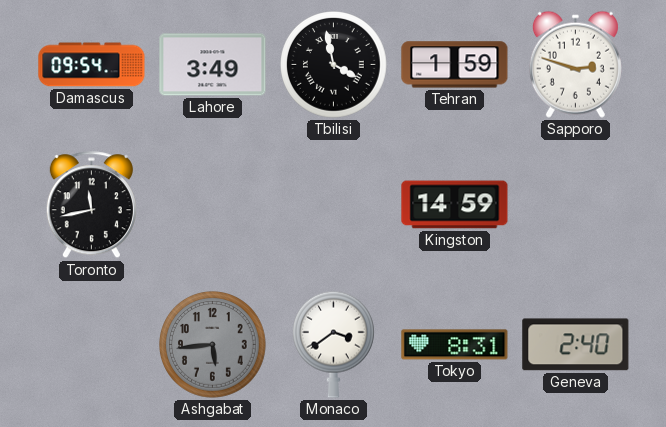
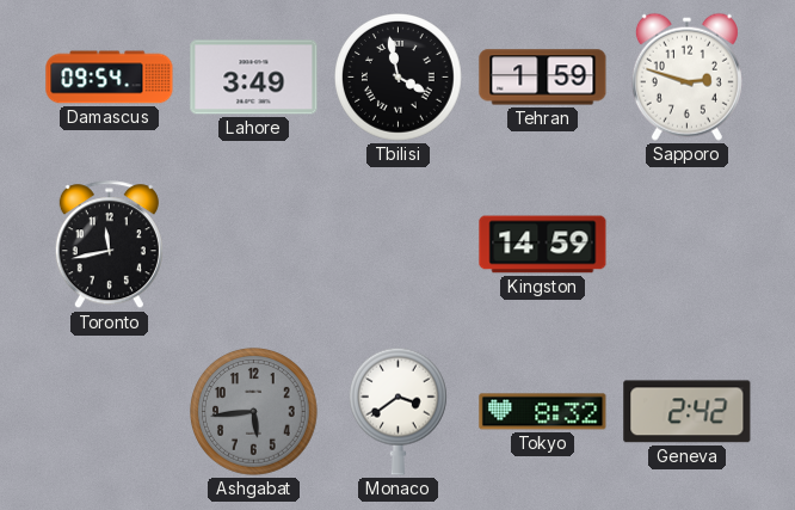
Tokyo: 8:31 -> 8:32 (543, 412)
Geneva: 2:40 -> 2:42 (688, 412)
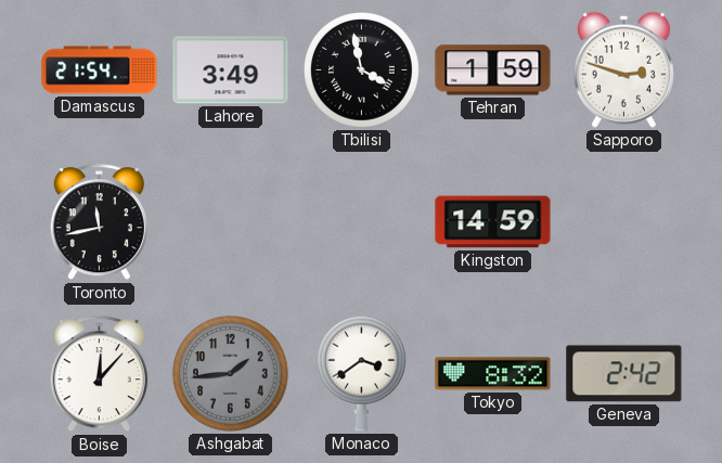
Damascus: 09:54 -> 21:54 (100, 70)
Boise: none -> 12:07 (99, 374)
Ashgabat: 5:44 -> 1:44 (231, 374)
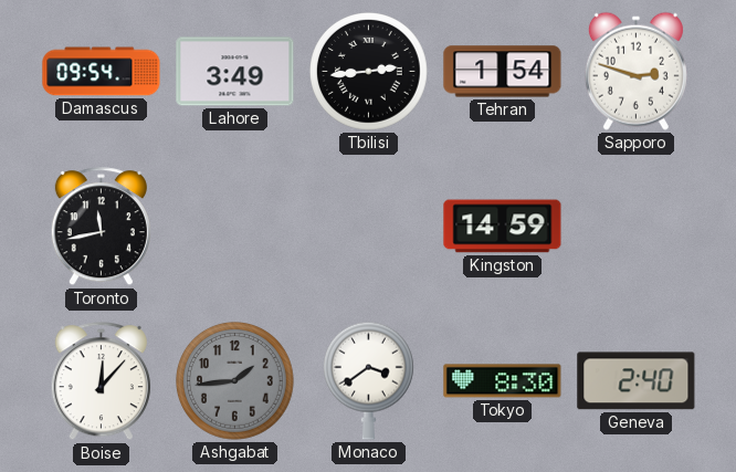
Damascus: 21:54 -> 09:54 (102, 72)
Tbilisi: 3:58 -> 2:44 (369, 72)
Tehran: 1:59 -> 1:54 (503, 72)
Tokyo: 8:32 -> 8:30 (503, 381)
Geneva: 2:42 -> 2:40 (637, 381)
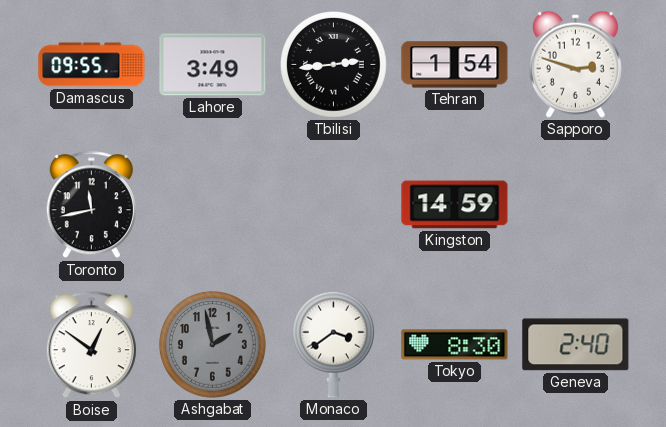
Damascus: 09:54 -> 09:55 (92, 65)
Boise: 12:07 -> 12:51 (91, 345)
Ashgabat: 1:44 -> 1:58 (213, 345)
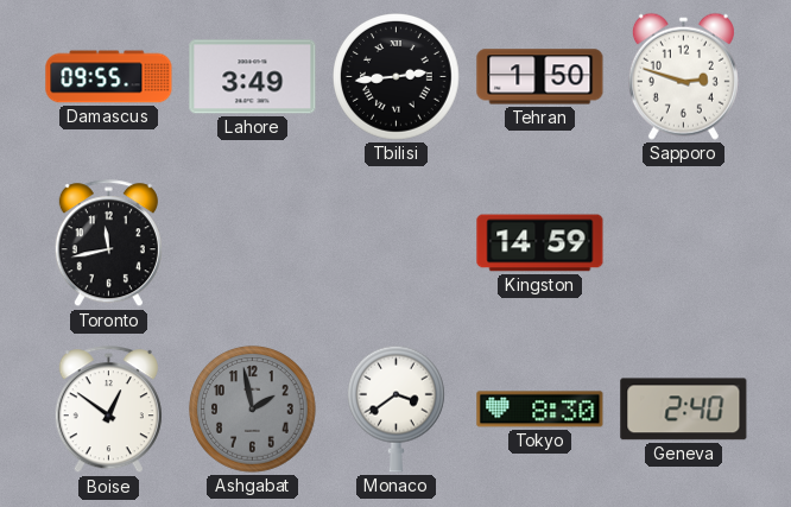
Tehran: 1:54 -> 1:50 (540, 77)
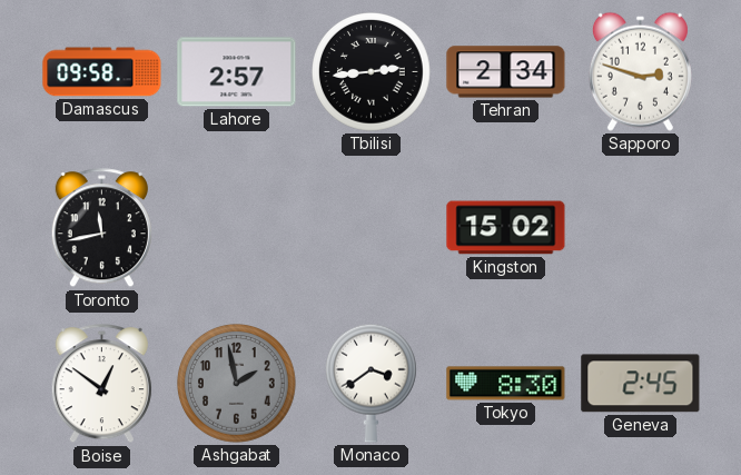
Damascus: 09:55 -> 09:58 (102, 72)
Lahore: 3:49 -> 2:57 (237, 72)
Tehran: 1:50 -> 2:34 (506, 72)
Kingston: 14:59 -> 15:02 (506, 228)
Geneva: 2:40 -> 2:45 (641, 384)
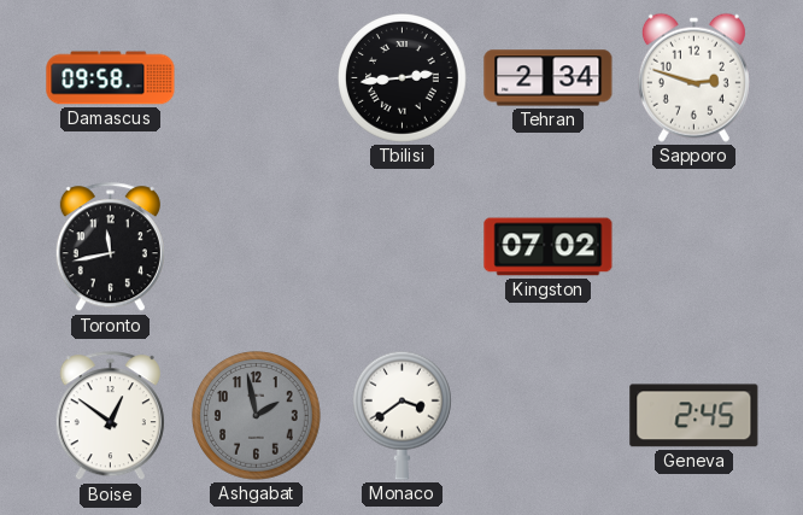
Lahore: 2:57 -> none (237, 72)
Kingston: 15:02 -> 07:02 (549, 247)
Tokyo: 8:30 -> none (506, 384)
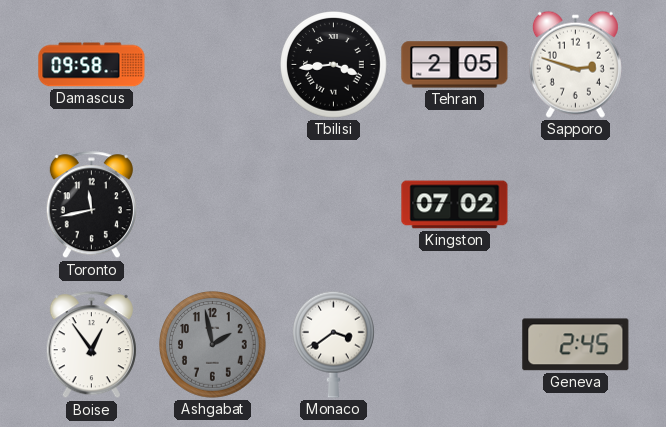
Tbilisi: 2:44 -> 3:44 (334, 65)
Tehran: 2:34 -> 2:05 (455, 65)
Boise: 12:51 -> 12:54 (91, 345)
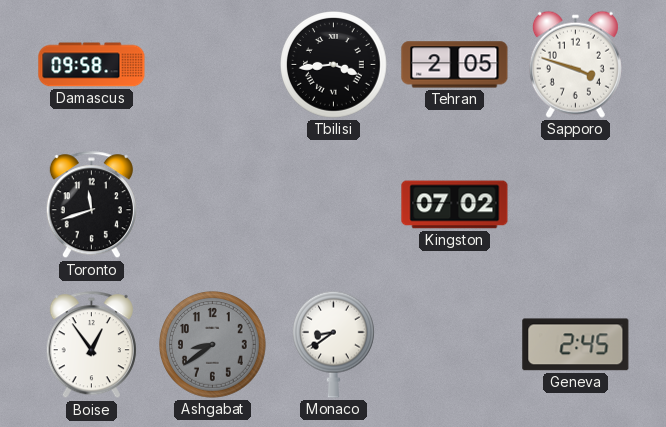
Sapporo: 2:48 -> 3:48 (575, 64)
Toronto: 11:43 -> 11:42 (91, 205)
Ashgabat: 1:58 -> 8:39 (213, 345)
Monaco: 3:39 -> 8:39 (333, 344)
